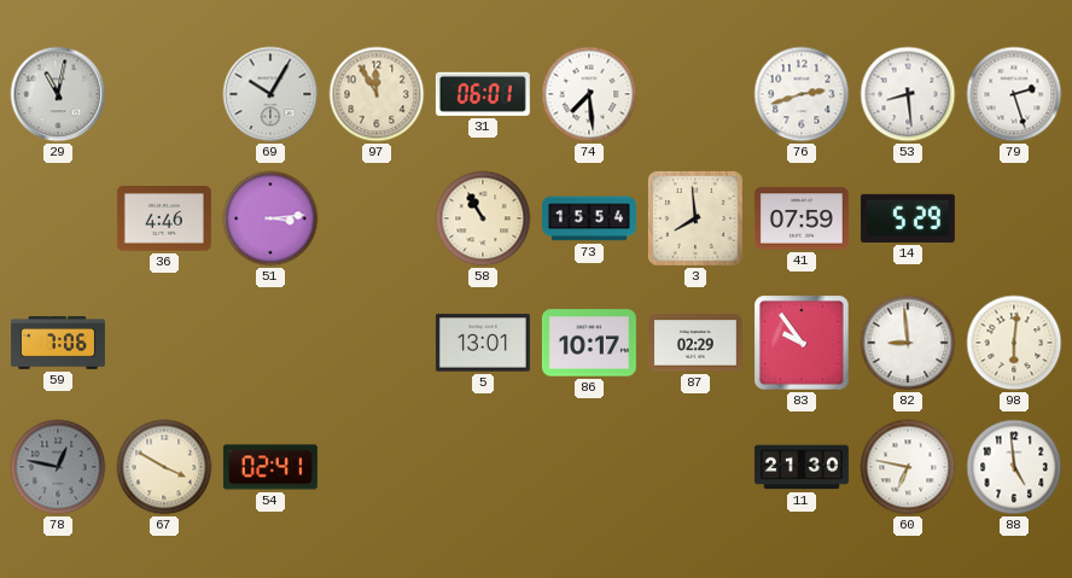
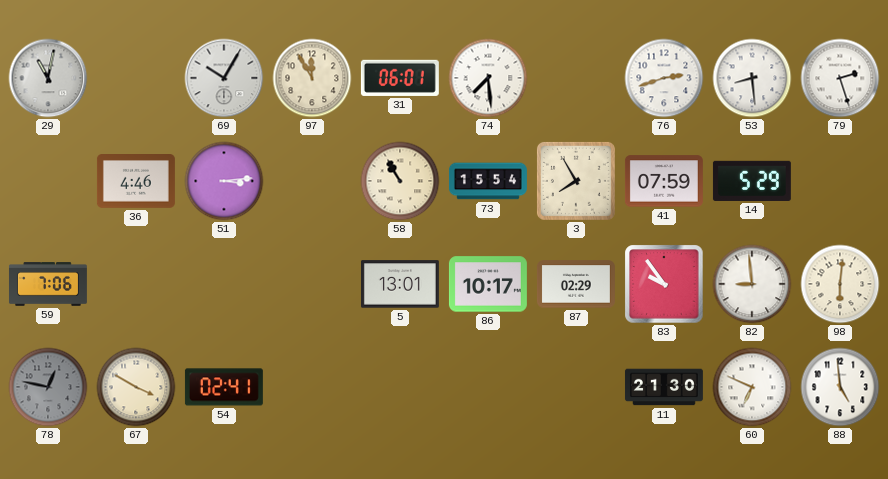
3: 7:59 -> 7:55 (576, 181)
60: 6:47 -> 6:49 (752, 387)
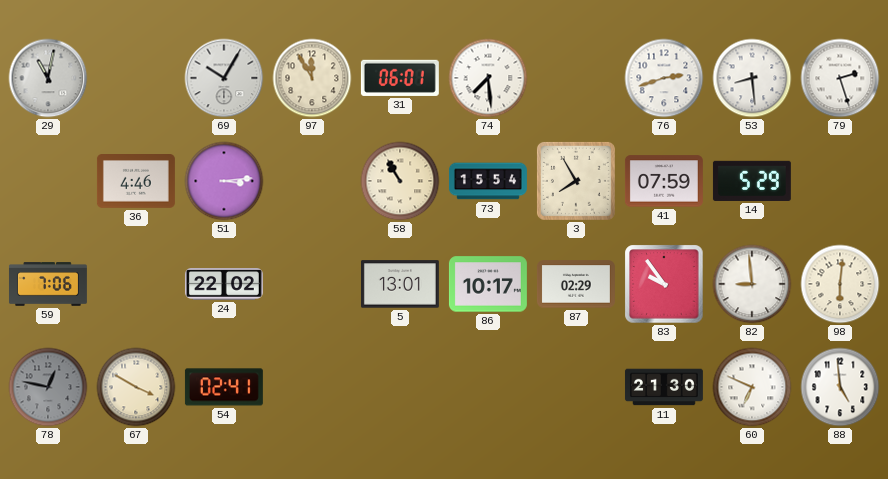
24: none -> 22:02 (224, 285)
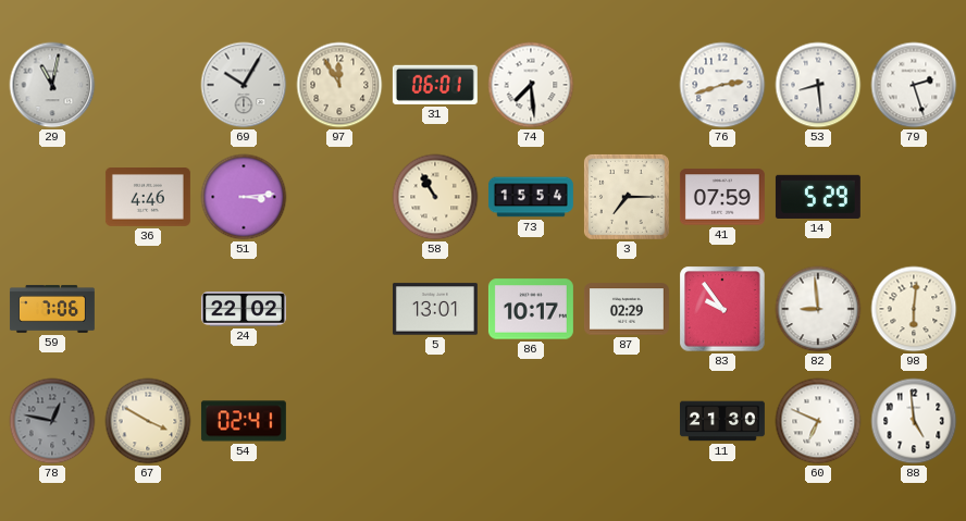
3: 7:55 -> 7:15 (627, 197)
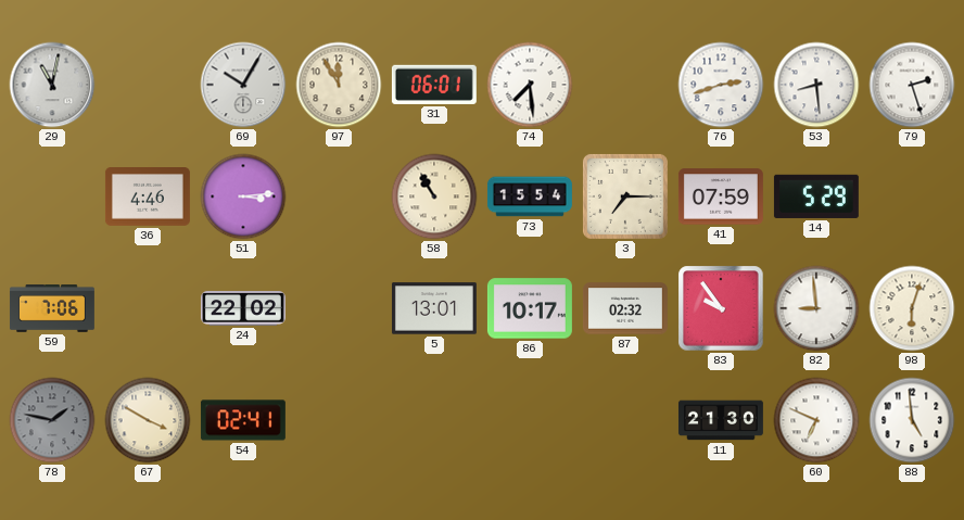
87: 02:29 -> 02:32 (625, 308)
98: 6:01 -> 6:03 (912, 308)
78: 12:47 -> 1:47 (52, 420)
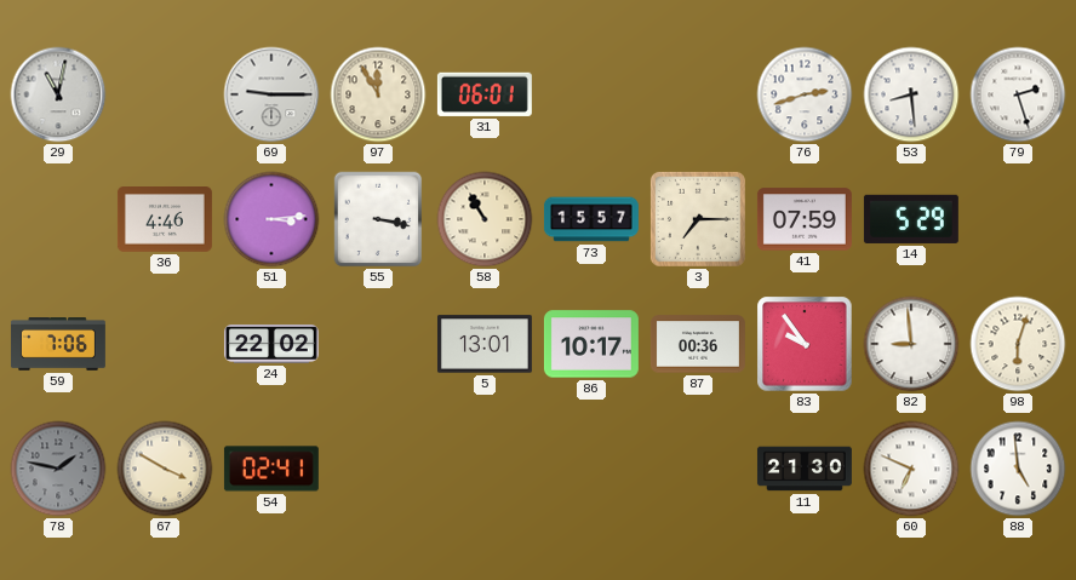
69: 10:05 -> 9:15 (271, 94)
74: 7:29 -> none (530, 85)
55: none -> 3:17 (378, 219)
73: 15:54 -> 15:57 (591, 219)
87: 02:32 -> 00:36 (698, 344)
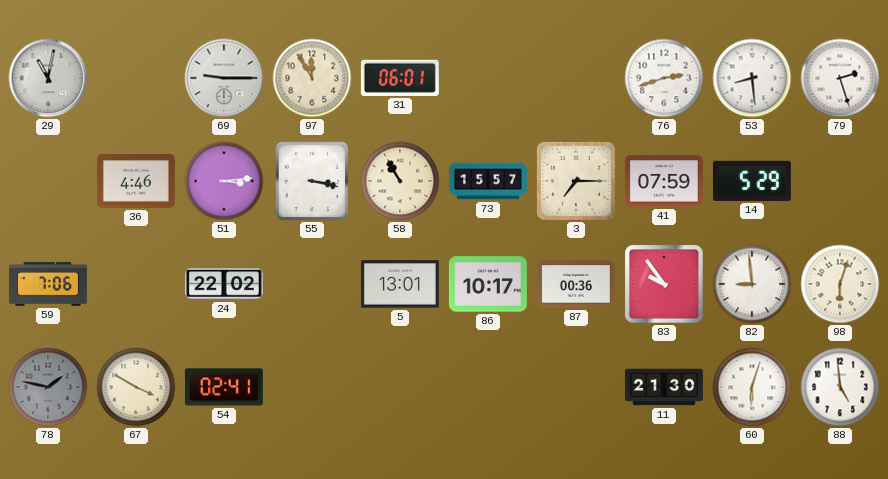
60: 6:49 -> 6:03 (752, 387)
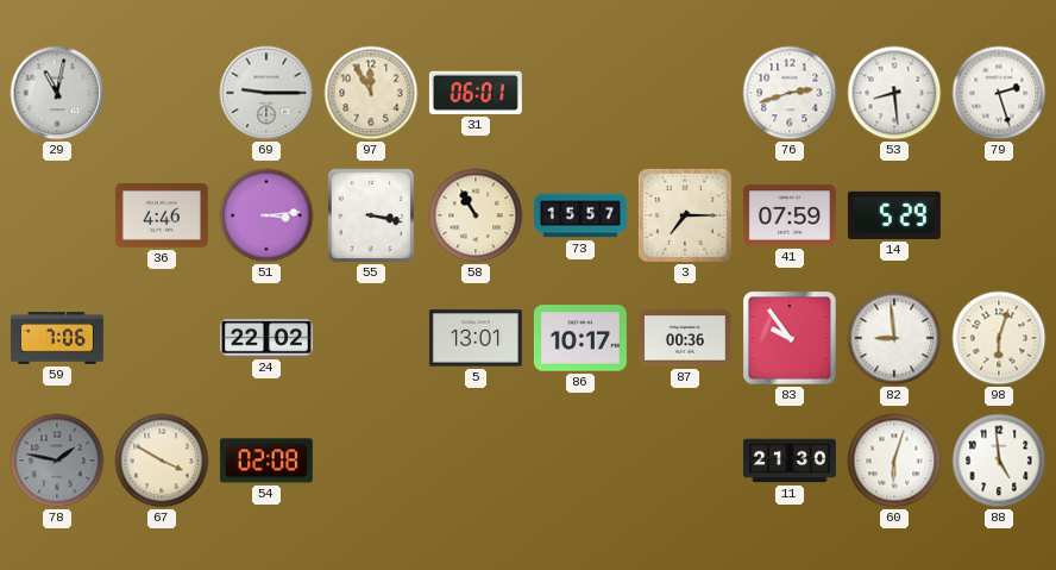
54: 02:41 -> 02:08 (266, 461)
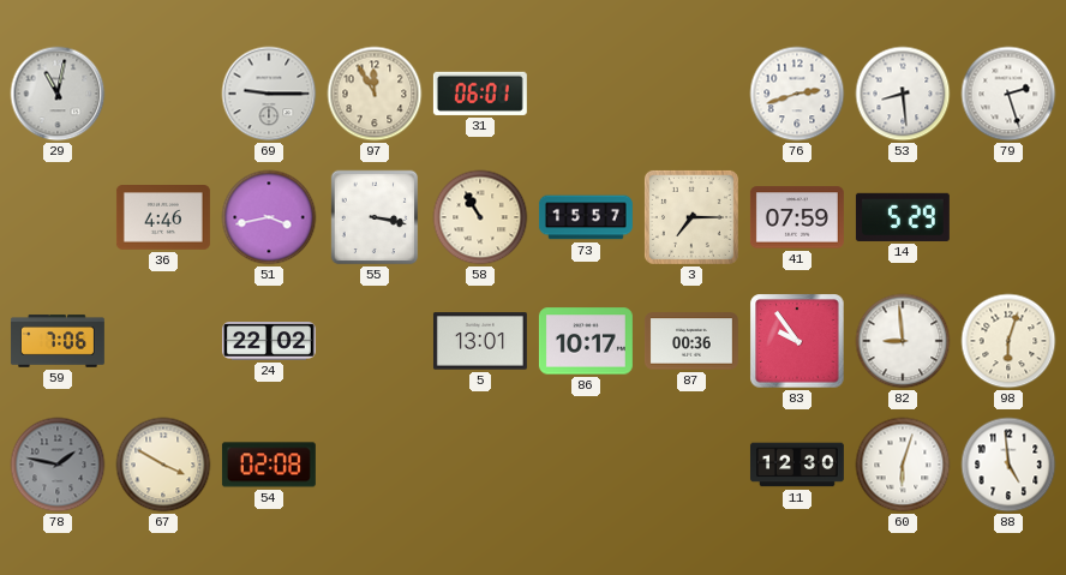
51: 3:14 -> 3:43 (269, 217)
11: 21:30 -> 12:30 (797, 465)
